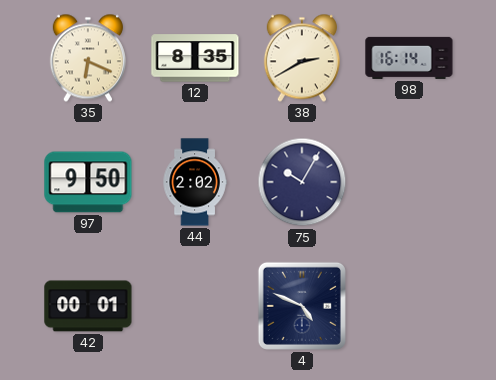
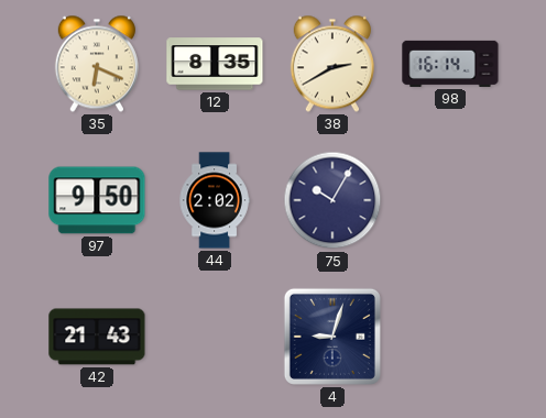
42: 00:01 -> 21:43 (97, 337)
4: 4:49 -> 9:03 (332, 337)
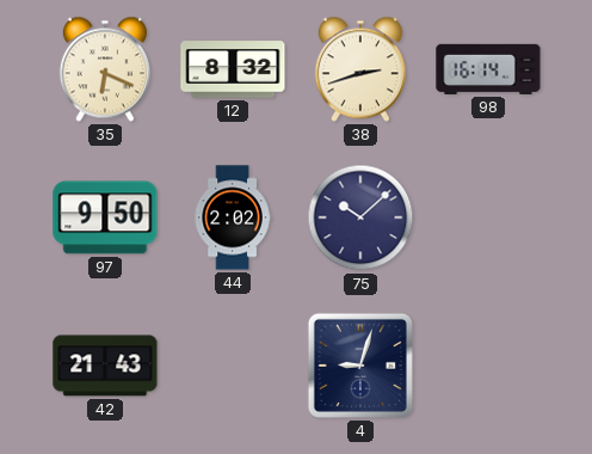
12: 8:35 -> 8:32 (233, 69)
38: 2:40 -> 2:42 (360, 69)
75: 10:05 -> 10:08 (360, 217)
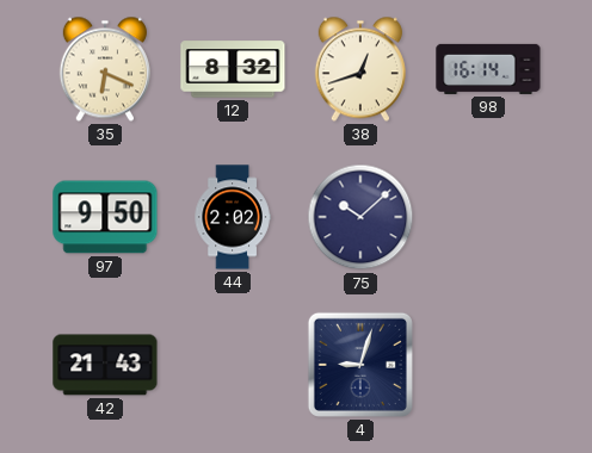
38: 2:42 -> 12:42 (360, 69)
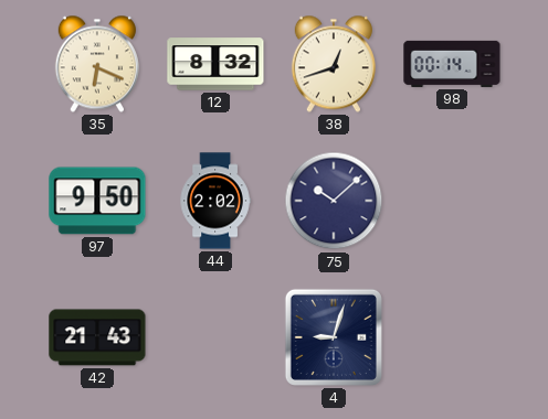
98: 16:14 -> 00:14 (452, 64)
